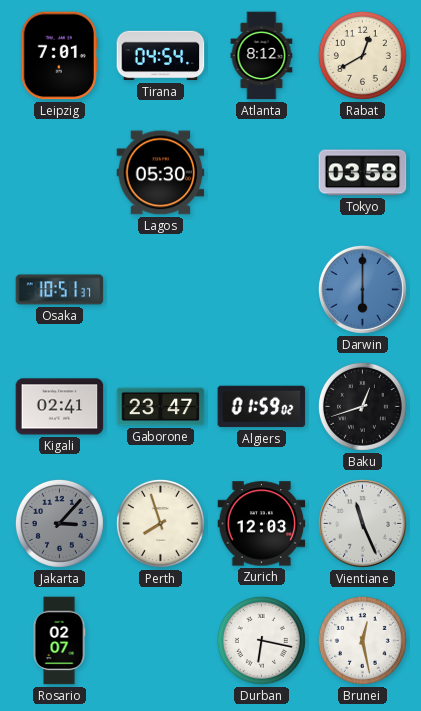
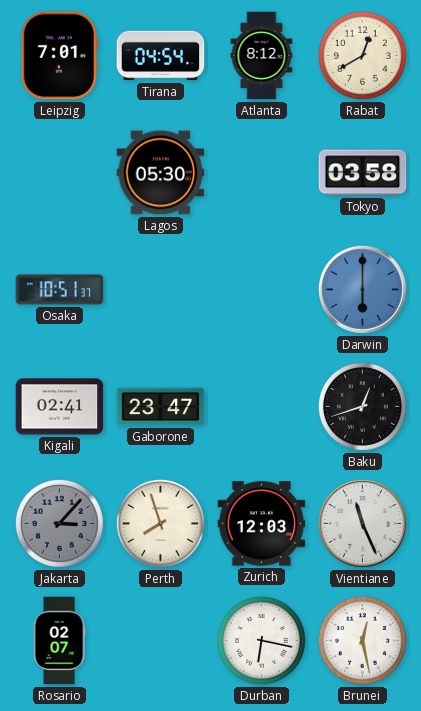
Algiers: 01:59 -> none (262, 407)
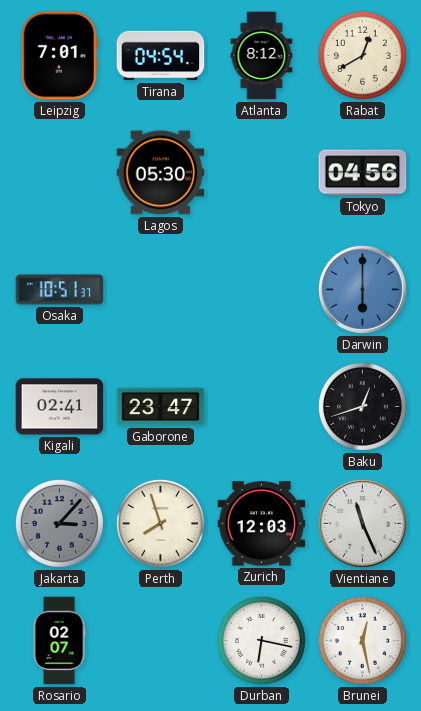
Tokyo: 03:58 -> 04:56 (363, 173)
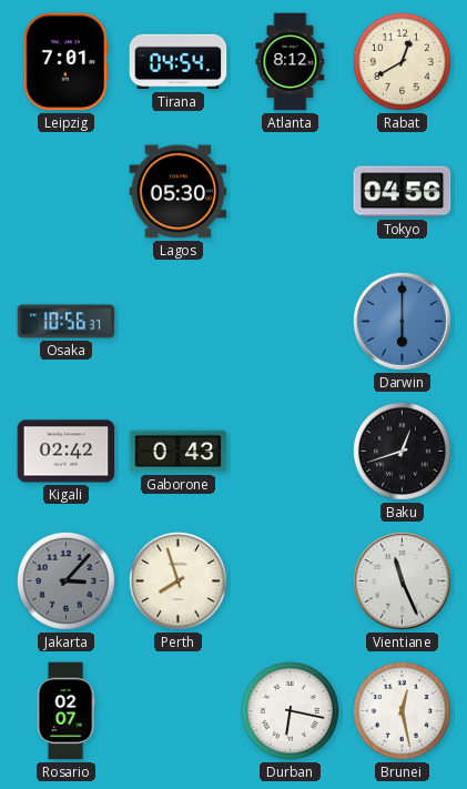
Osaka: 10:51 -> 10:56 (67, 322)
Kigali: 02:41 -> 02:42 (67, 452)
Gaborone: 23:47 -> 0:43 (179, 452)
Zurich: 12:03 -> none (262, 524)
